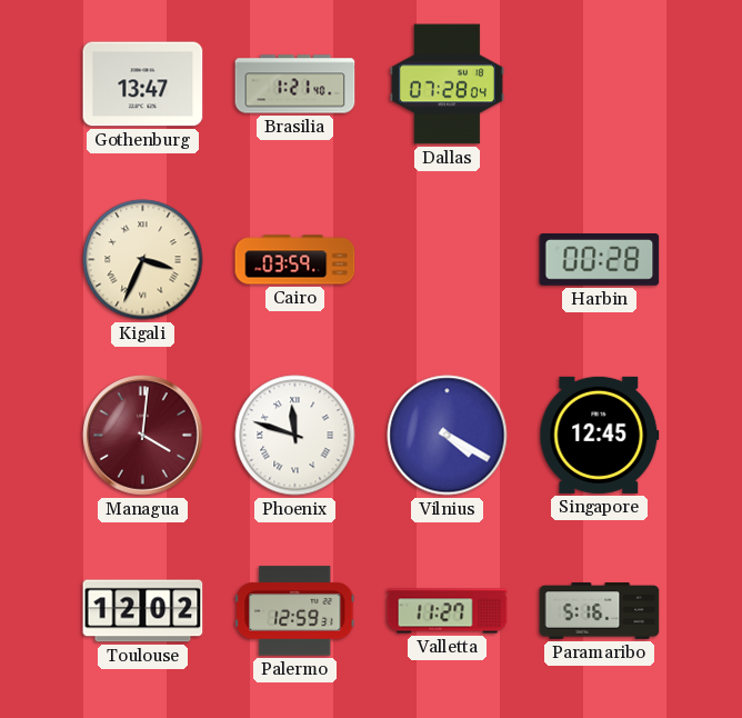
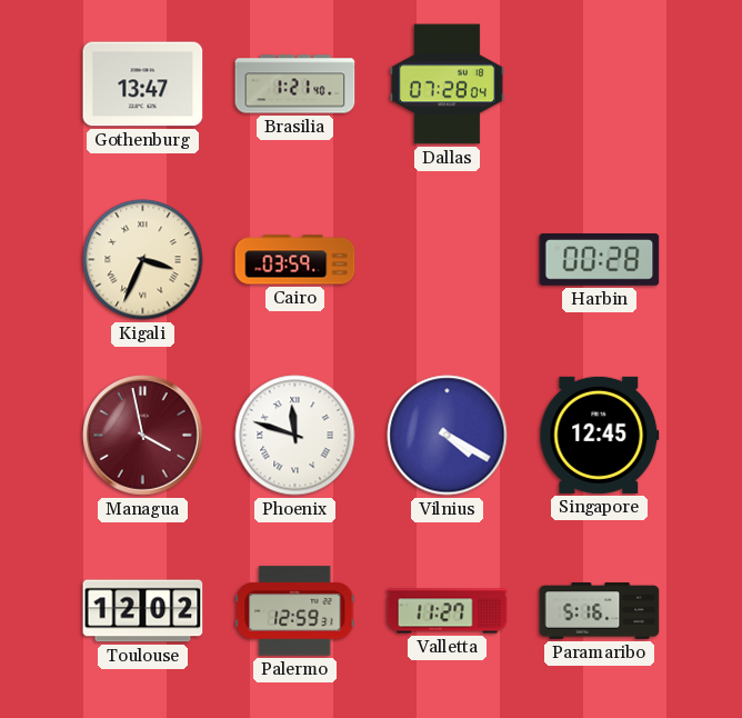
Managua: 4:01 -> 3:58 (143, 436)
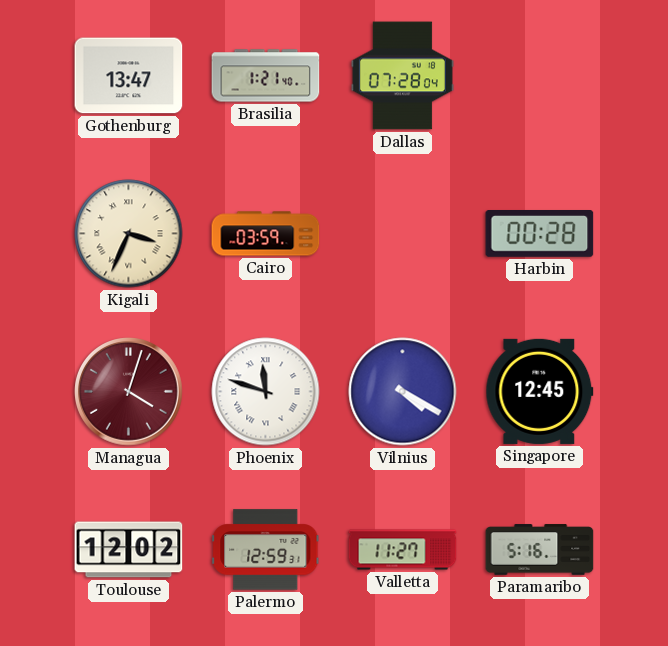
Managua: 3:58 -> 4:03 (129, 392)
